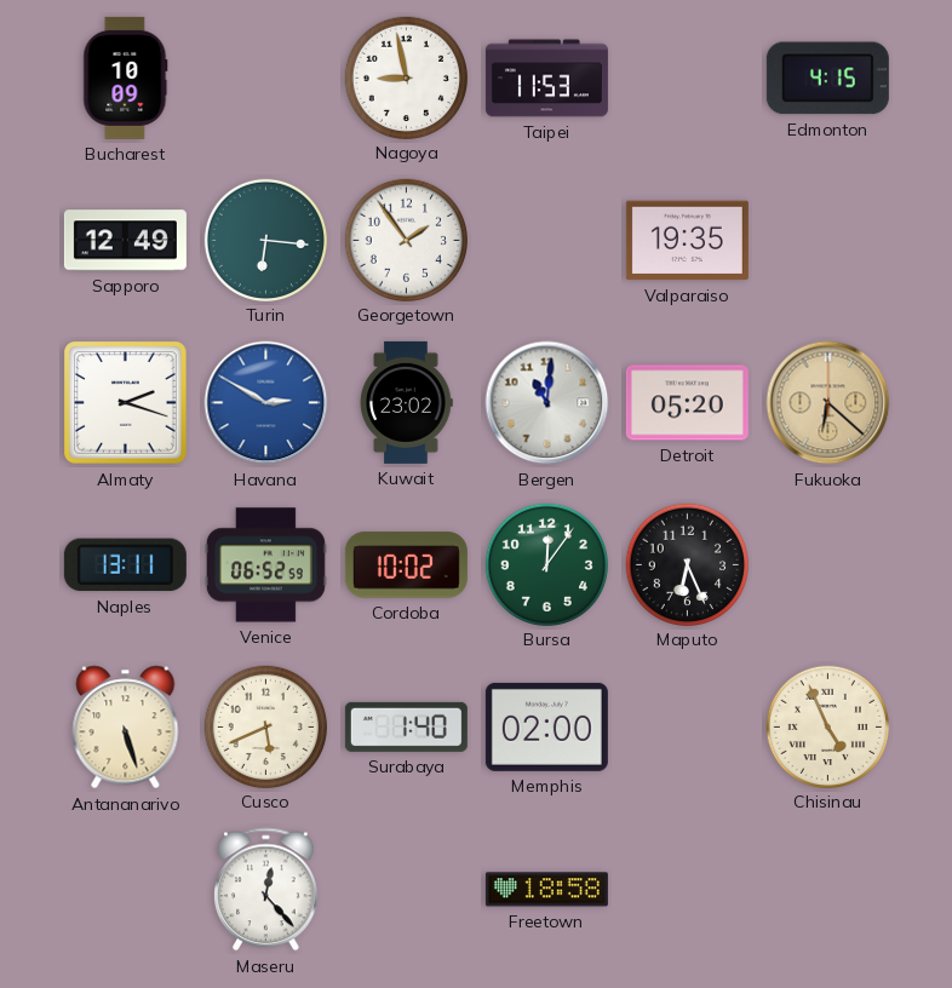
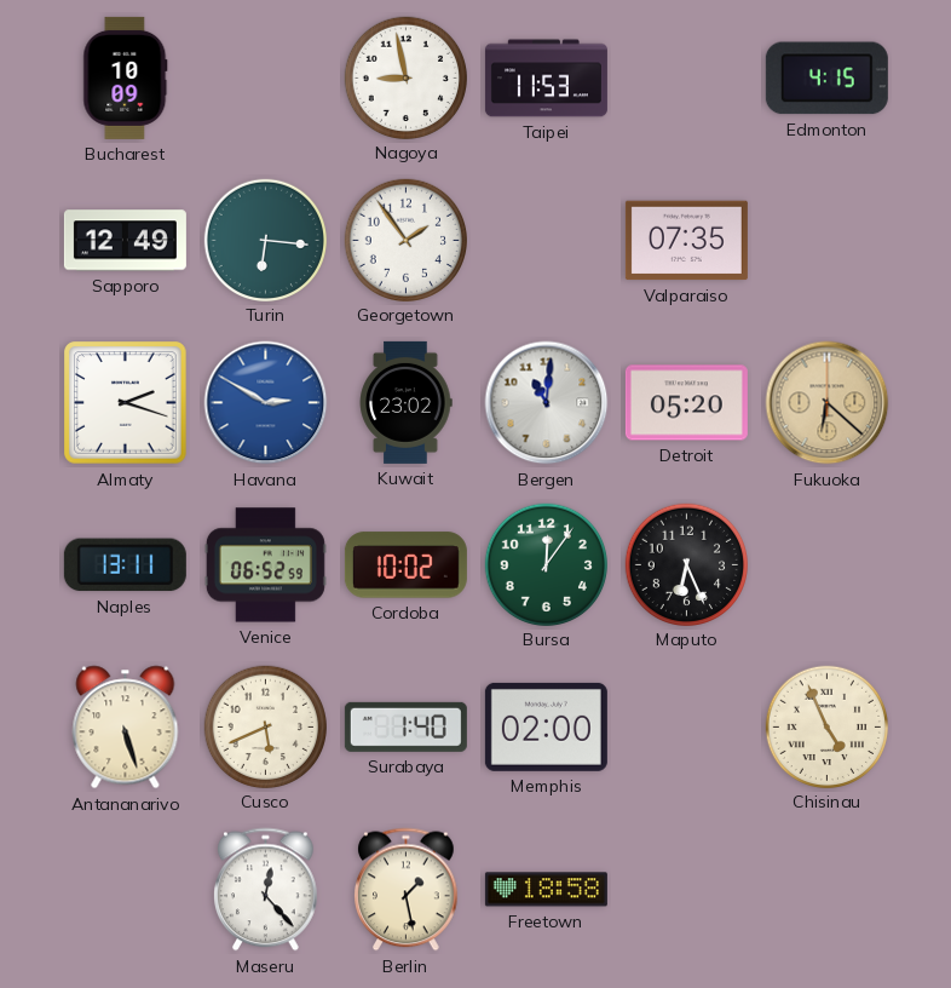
Valparaiso: 19:35 -> 07:35 (686, 241)
Berlin: none -> 1:28 (407, 890)
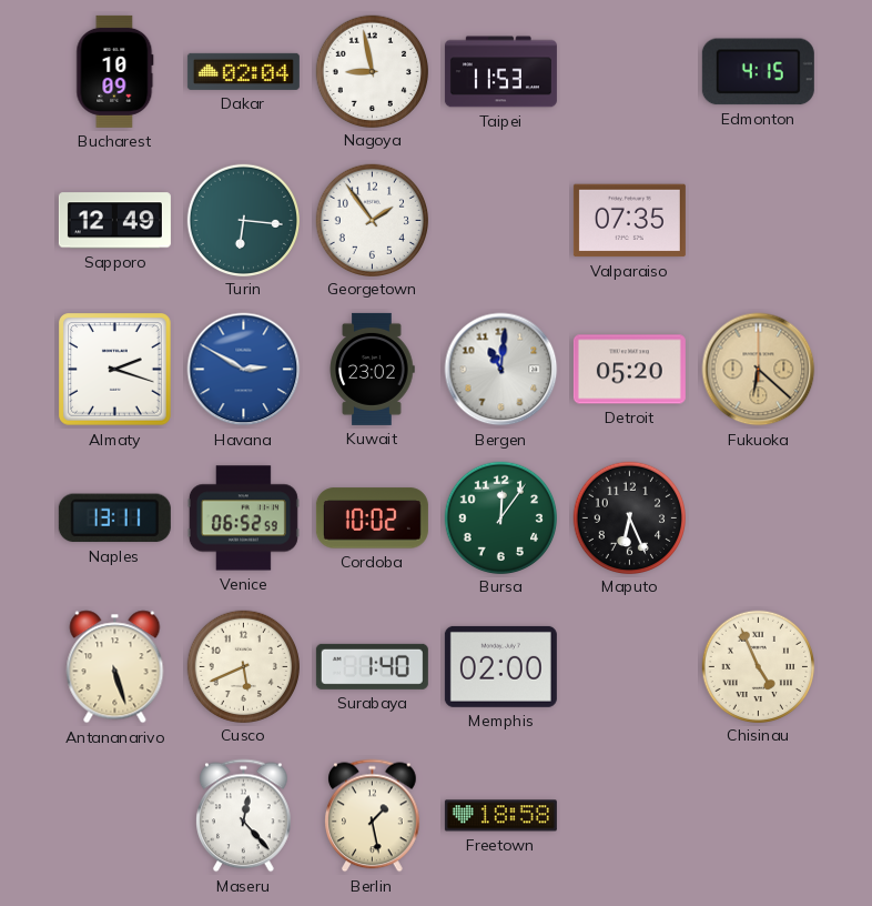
Dakar: none -> 02:04 (243, 71)
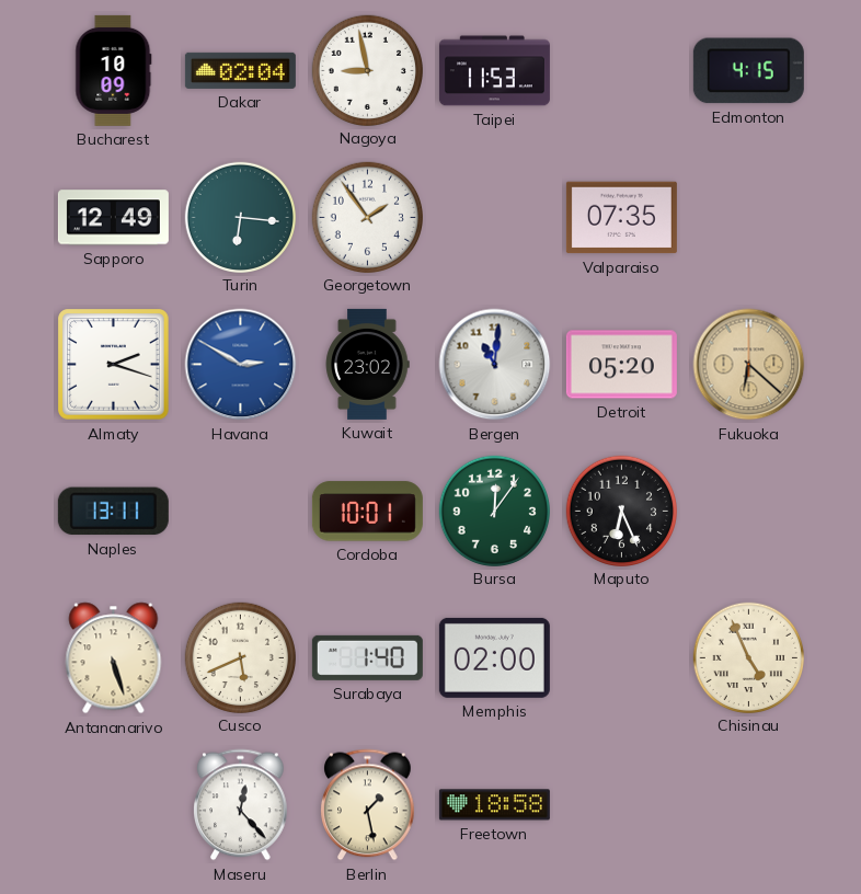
Venice: 06:52 -> none (243, 519)
Cordoba: 10:02 -> 10:01 (367, 512)
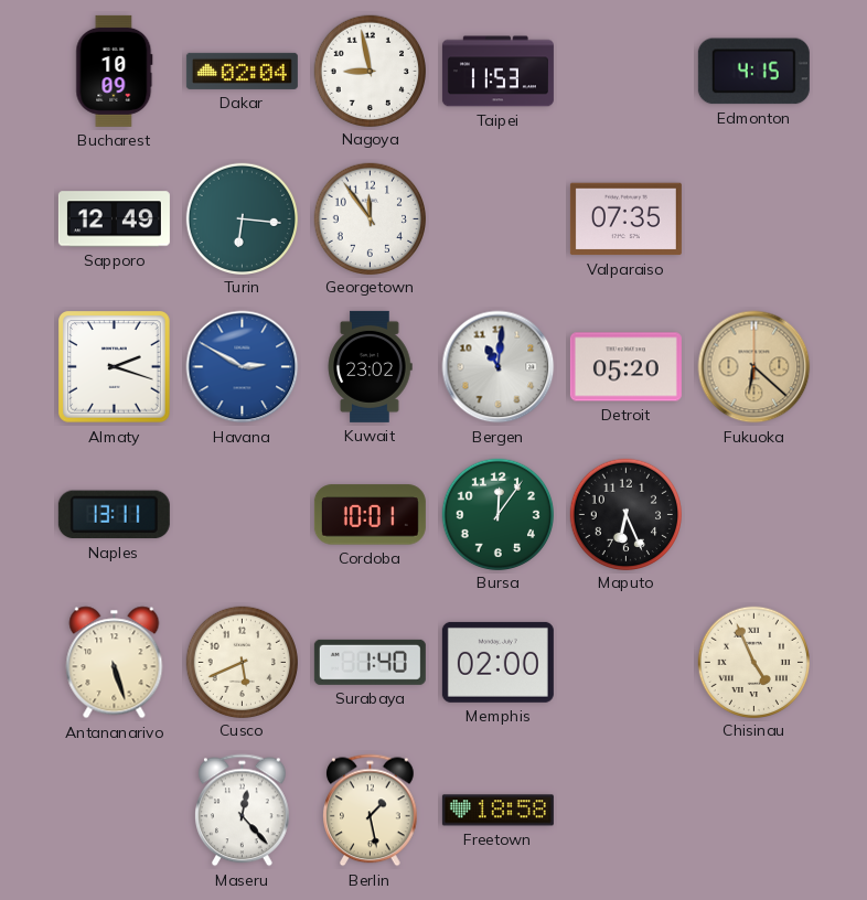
Georgetown: 1:54 -> 11:54 (370, 218)
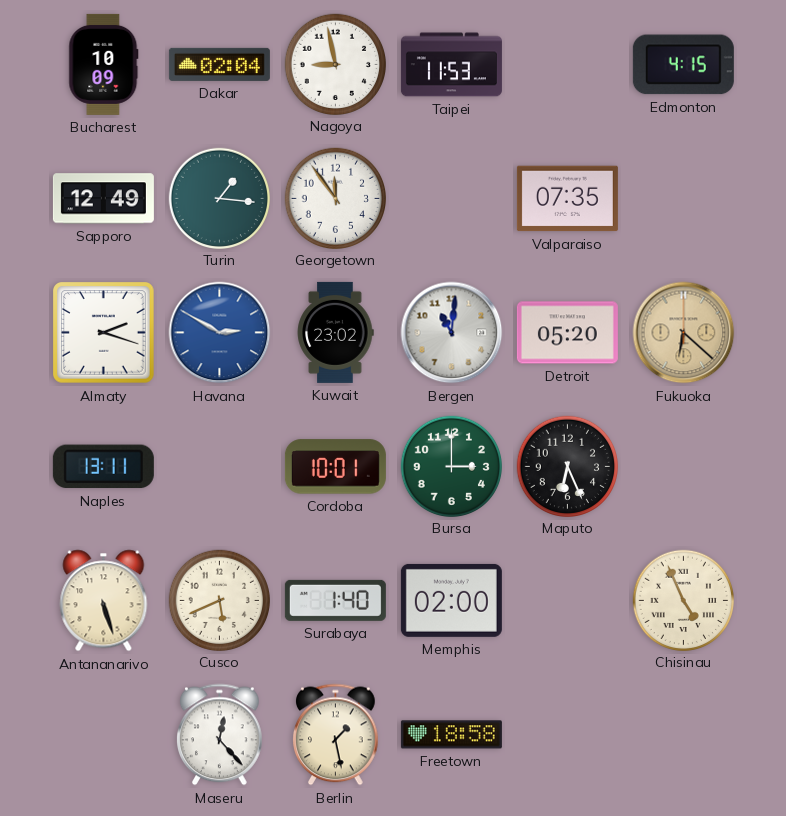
Turin: 6:16 -> 1:16 (219, 198)
Bursa: 12:06 -> 3:00 (451, 466)
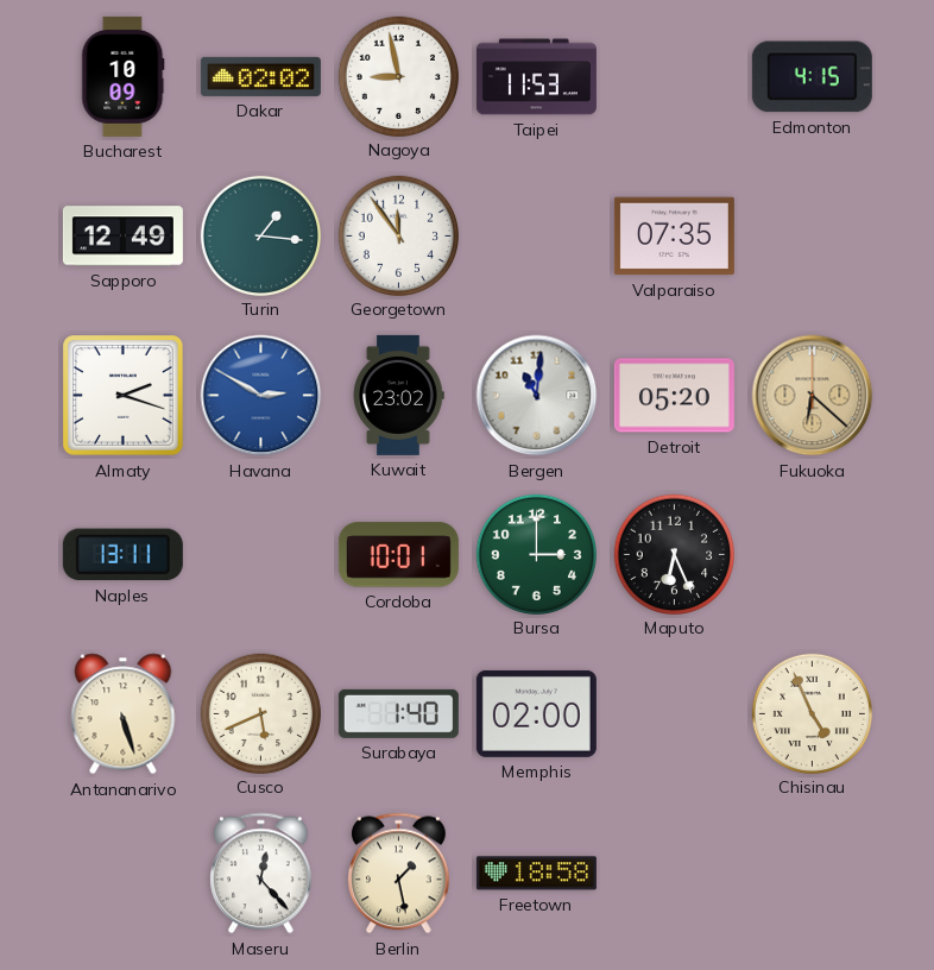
Dakar: 02:04 -> 02:02 (260, 76)
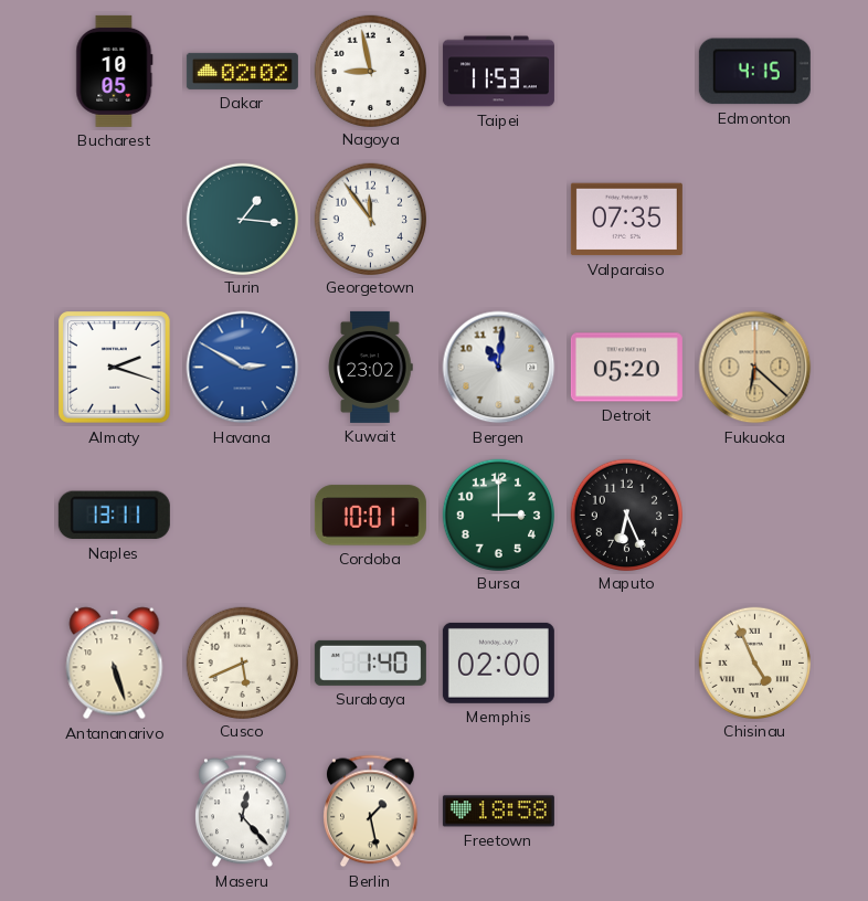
Bucharest: 10:09 -> 10:05 (115, 71)
Sapporo: 12:49 -> none (122, 237)
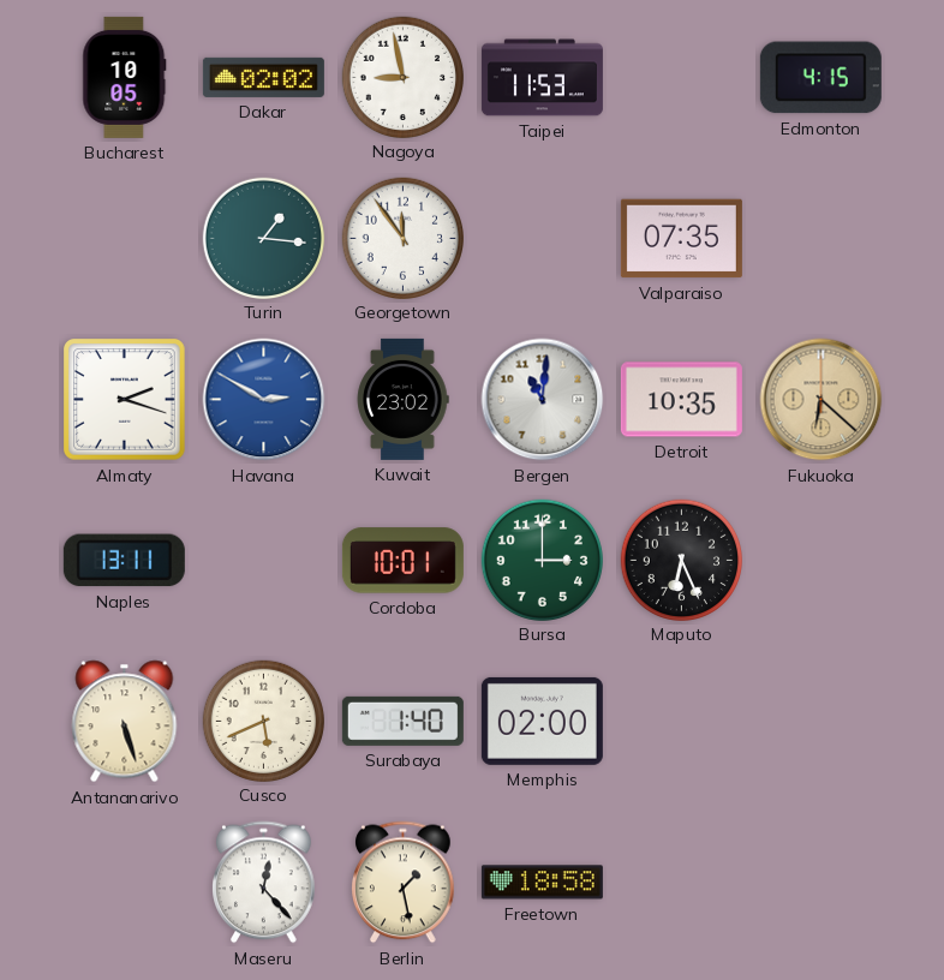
Detroit: 05:20 -> 10:35 (681, 400)
Chisinau: 4:56 -> none (754, 662)
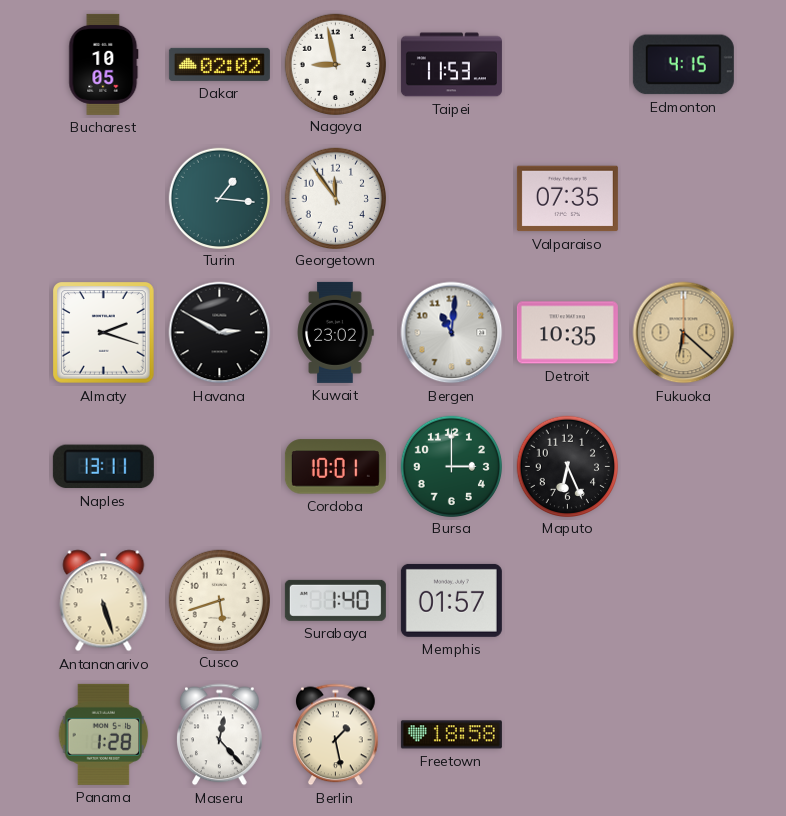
Havana dial: blue -> black (220, 333)
Cusco: 5:41 -> 5:42 (219, 600)
Memphis: 02:00 -> 01:57 (451, 600)
Panama: none -> 1:28 (104, 734)
